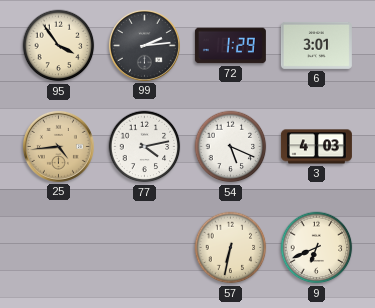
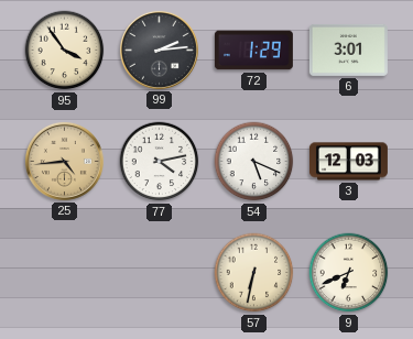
3: 4:03 -> 12:03 (348, 162)
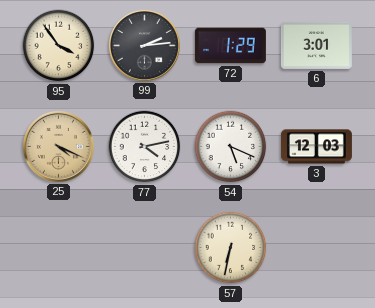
25: 4:44 -> 4:19 (58, 146)
9: 6:41 -> none (349, 273)
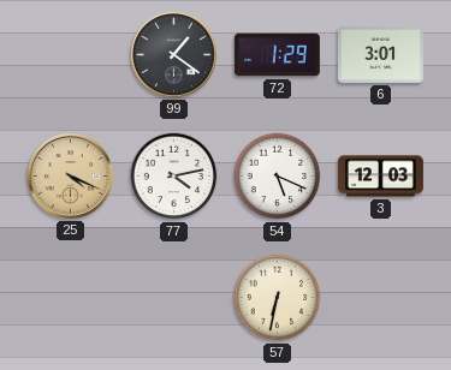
95: 3:54 -> none (59, 46)
99: 2:14 -> 1:21 (173, 54)
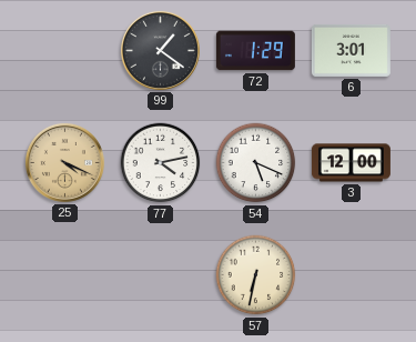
3: 12:03 -> 12:00 (351, 163)
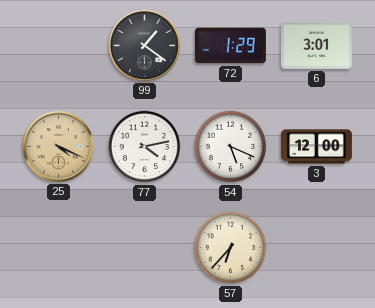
57: 6:32 -> 6:37 (231, 248)
